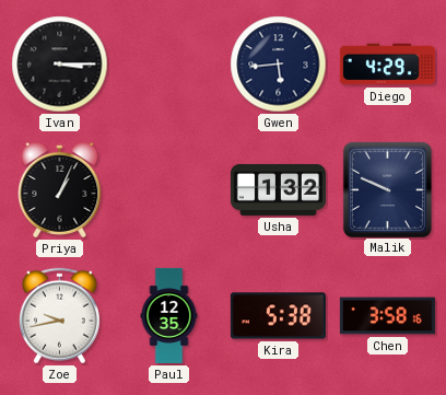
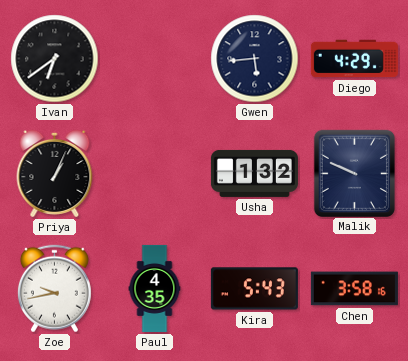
Ivan: 3:15 -> 6:39 (55, 59)
Paul: 12:35 -> 4:35 (155, 288)
Kira: 5:38 -> 5:43 (254, 289)
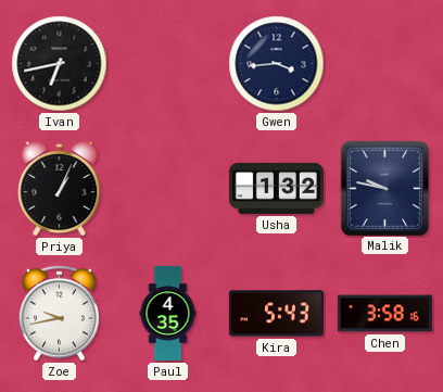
Ivan: 6:39 -> 6:43 (60, 64)
Gwen: 5:44 -> 3:44 (277, 64)
Diego: 4:29 -> none (354, 59)
Malik: 9:49 -> 9:47 (384, 188)
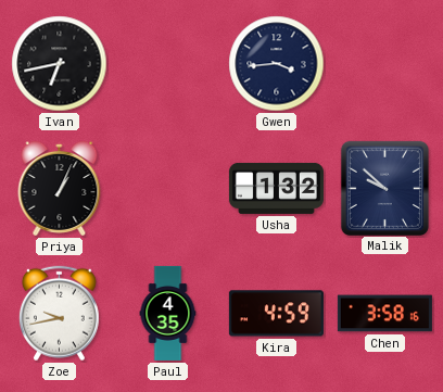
Malik: 9:47 -> 9:52 (384, 188)
Kira: 5:43 -> 4:59 (276, 314)
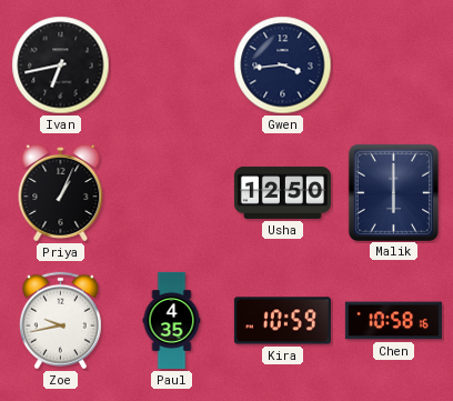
Usha: 1:32 -> 12:50 (282, 192)
Malik: 9:52 -> 6:00 (393, 192)
Kira: 4:59 -> 10:59 (282, 321)
Chen: 3:58 -> 10:58 (393, 321)
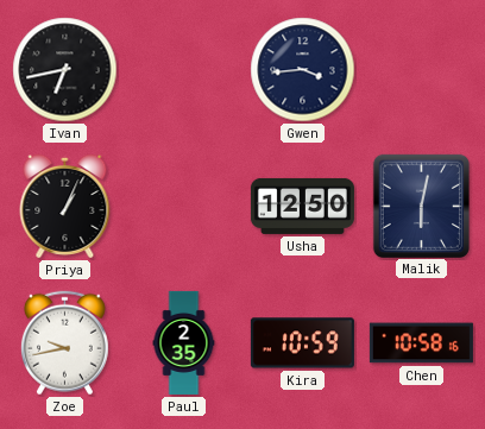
Malik: 6:00 -> 6:02 (421, 206)
Paul: 4:35 -> 2:35 (184, 342)
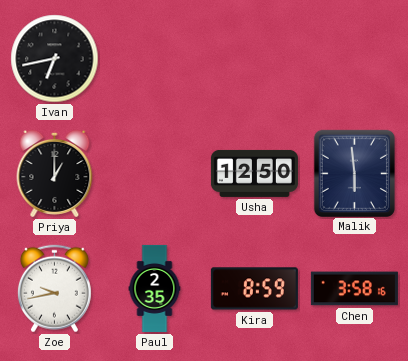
Gwen: 3:44 -> none (303, 70)
Priya: 1:04 -> 1:00 (55, 173)
Malik: 6:02 -> 5:59 (354, 173)
Kira: 10:59 -> 8:59 (254, 289)
Chen: 10:58 -> 3:58 (354, 289)
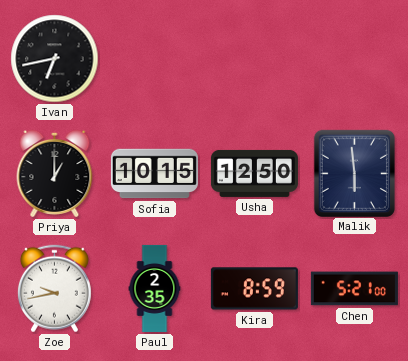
Sofia: none -> 10:15 (154, 174)
Chen: 3:58 -> 5:21 (354, 289)
